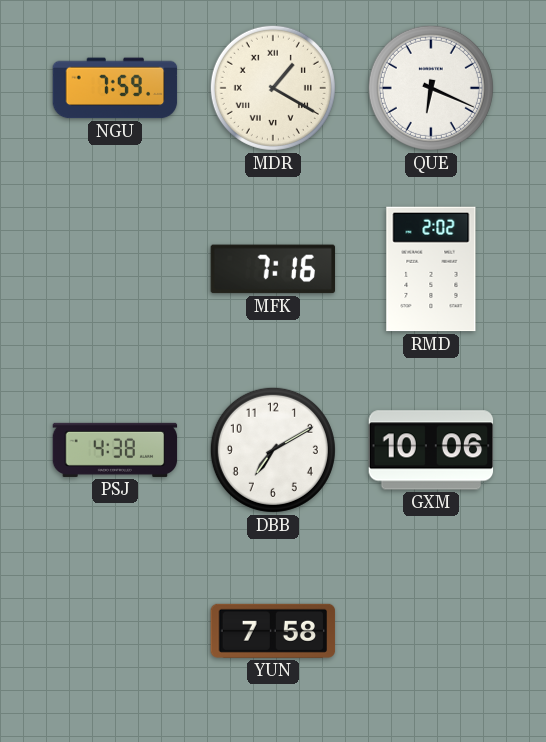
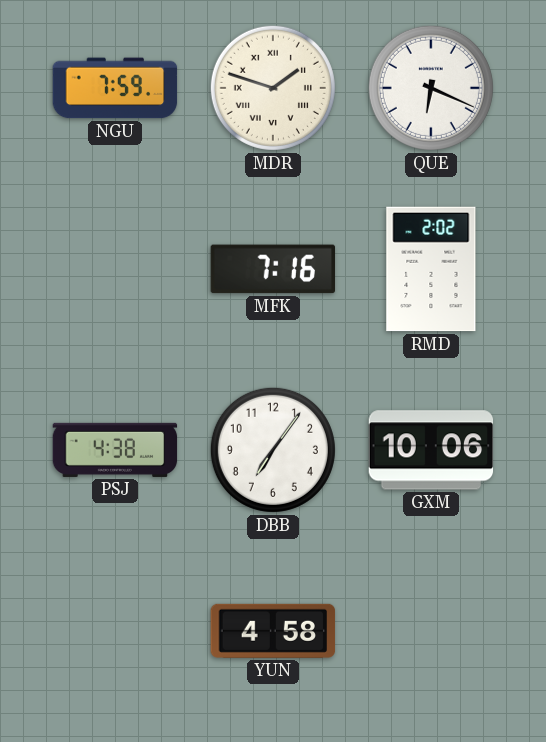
MDR: 1:20 -> 1:48 (273, 88)
DBB: 7:10 -> 7:06 (273, 450)
YUN: 7:58 -> 4:58 (273, 631)
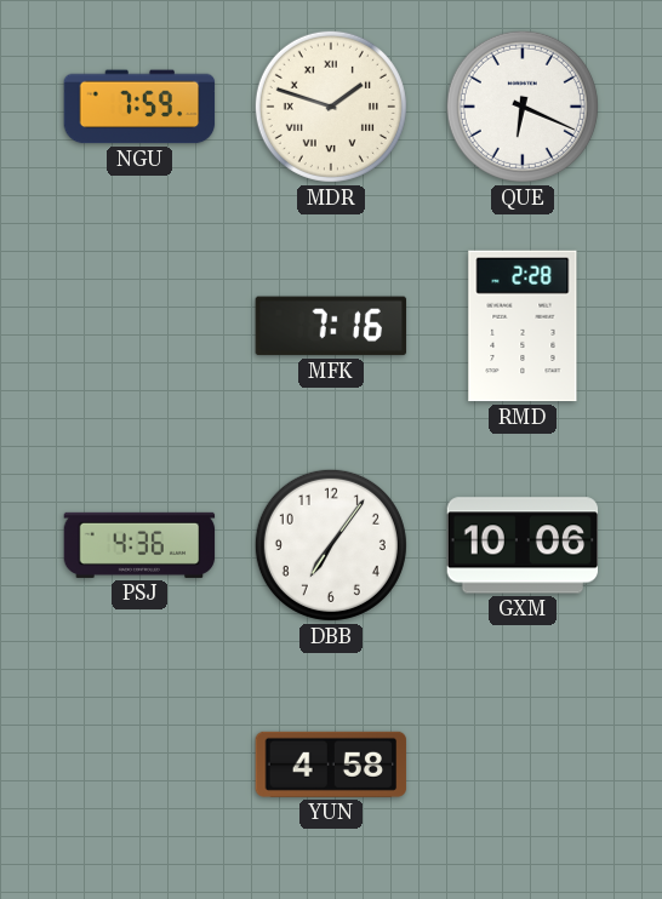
RMD: 2:02 -> 2:28 (523, 326)
PSJ: 4:38 -> 4:36 (139, 545)
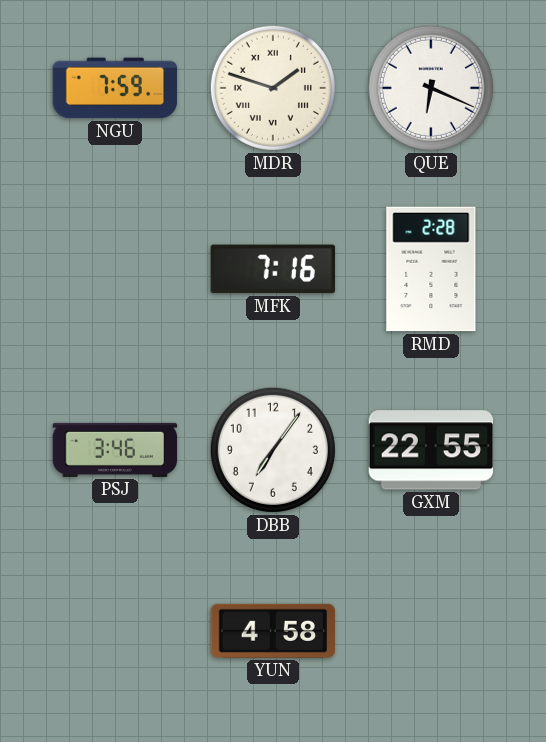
PSJ: 4:36 -> 3:46 (115, 450)
GXM: 10:06 -> 22:55 (431, 450)
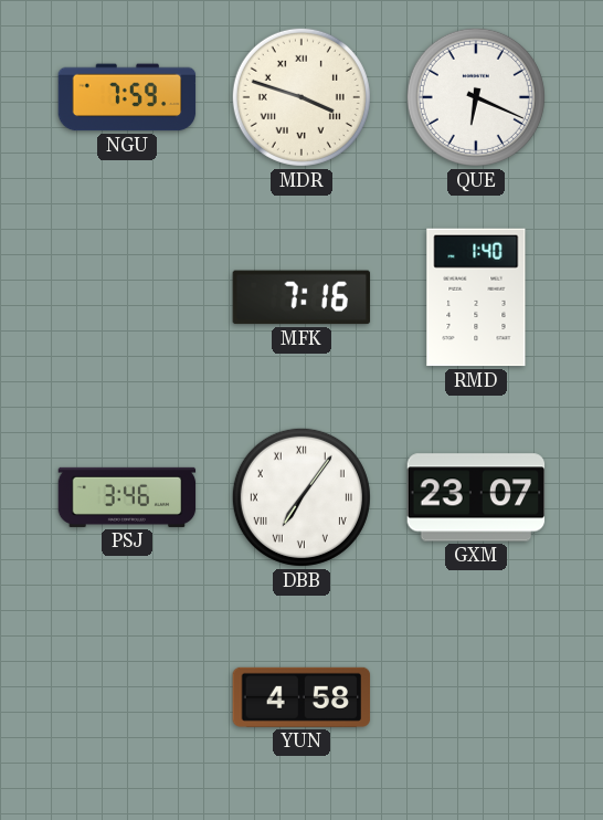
MDR: 1:48 -> 3:48 (301, 97)
RMD: 2:28 -> 1:40 (476, 297)
DBB numerals: Arabic -> Roman (301, 497)
GXM: 22:55 -> 23:07 (476, 497)
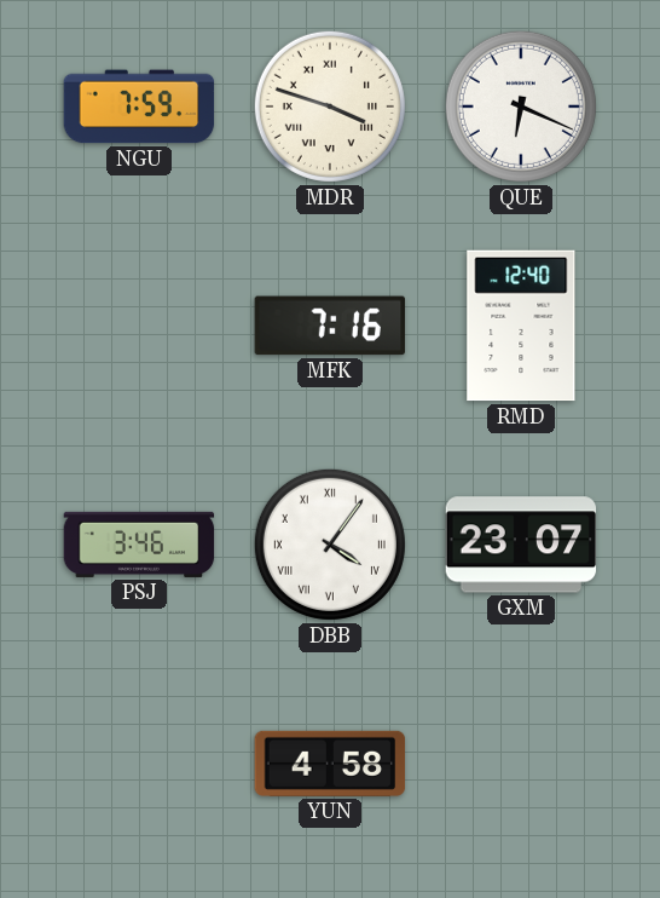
RMD: 1:40 -> 12:40 (521, 326)
DBB: 7:06 -> 4:06 (330, 545)
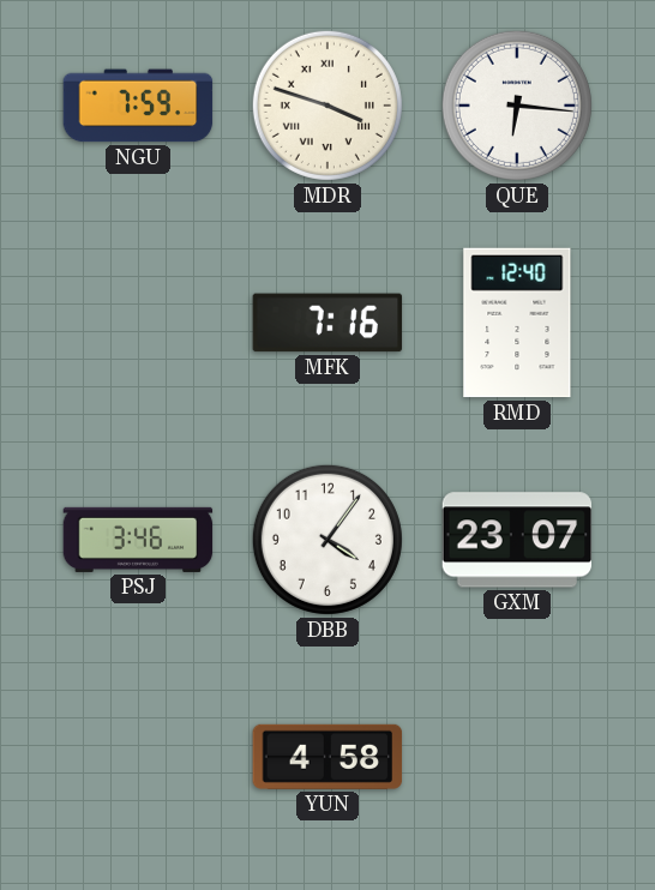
QUE: 6:19 -> 6:16 (517, 106)
DBB numerals: Roman -> Arabic (327, 540)
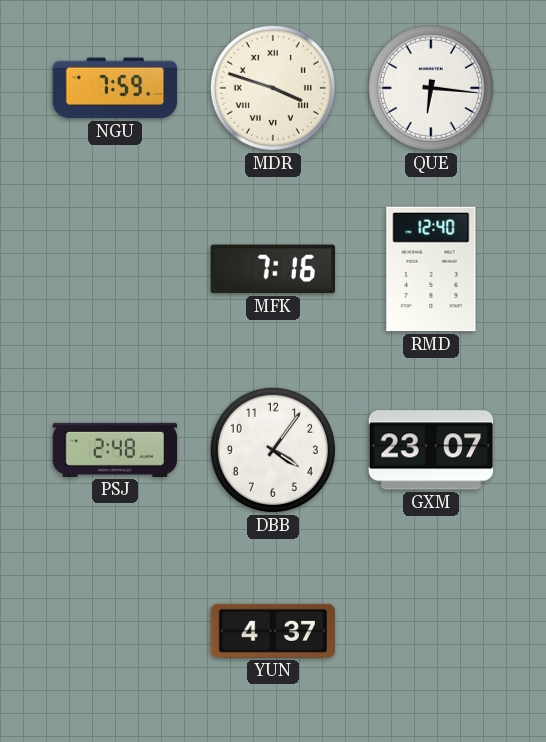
PSJ: 3:46 -> 2:48 (115, 450)
YUN: 4:58 -> 4:37 (273, 631)
